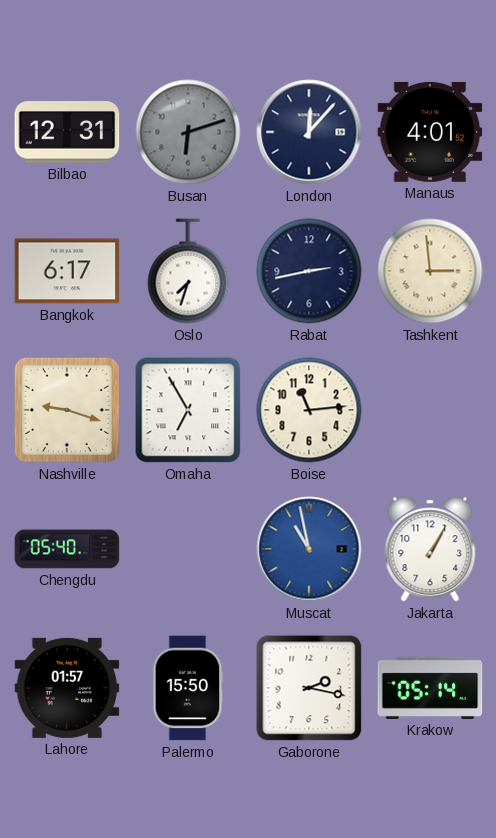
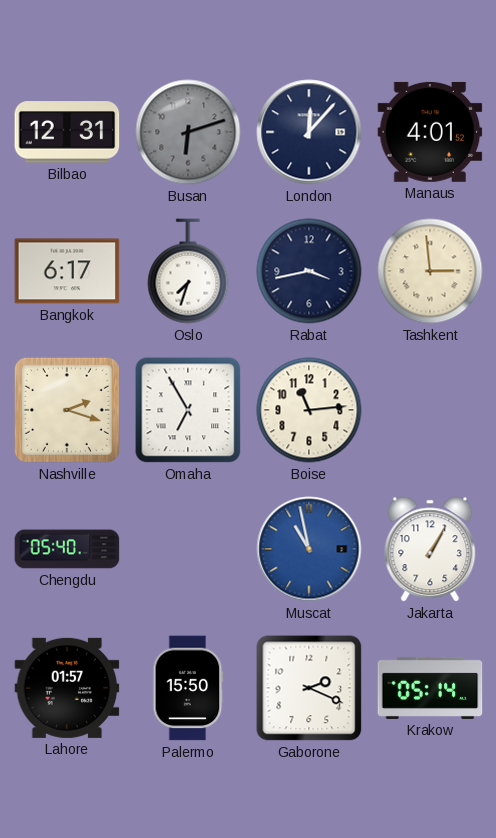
Rabat: 2:43 -> 3:43 (309, 271)
Nashville: 9:18 -> 2:18 (67, 410)
Gaborone: 2:17 -> 2:19 (309, 688)
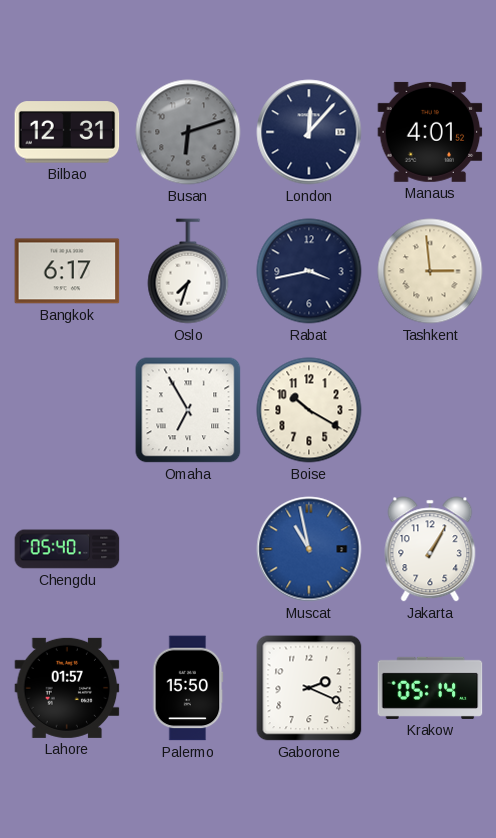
Nashville: 2:18 -> none (67, 410)
Boise: 11:14 -> 10:20 (309, 410)
